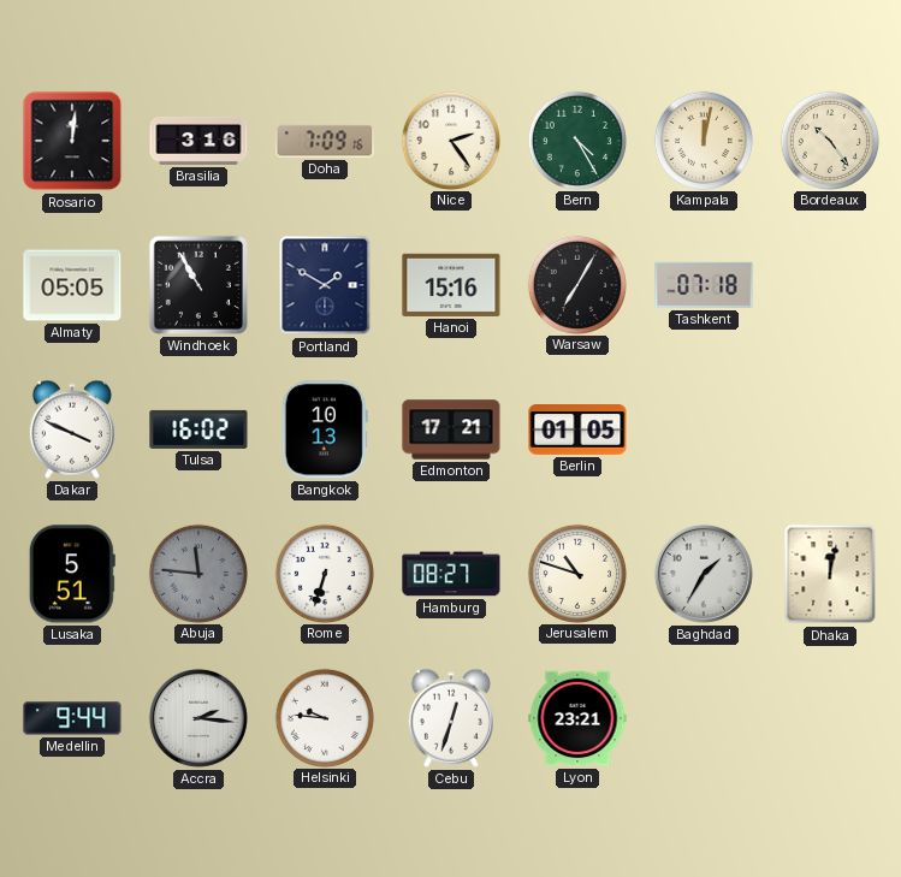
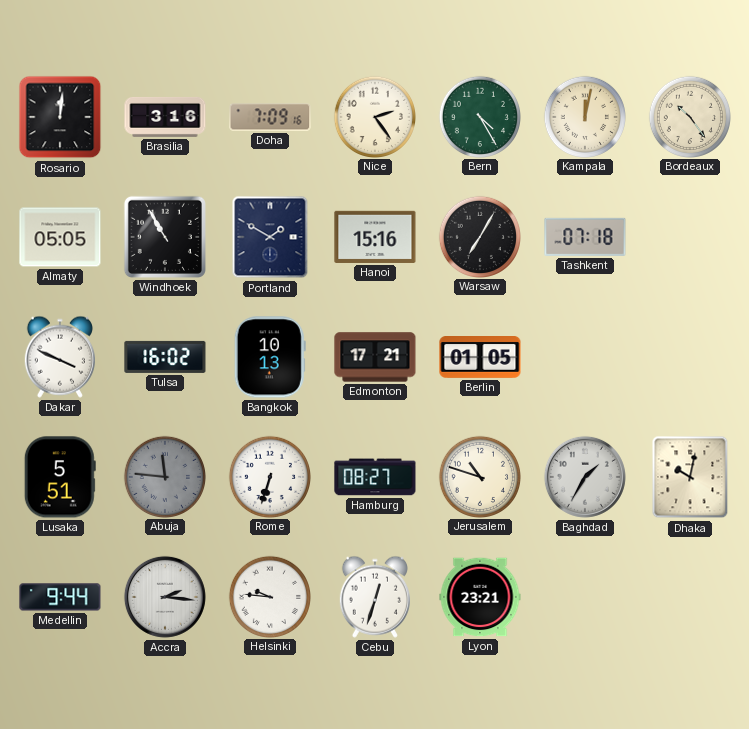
Dhaka: 12:02 -> 10:02 (690, 477)
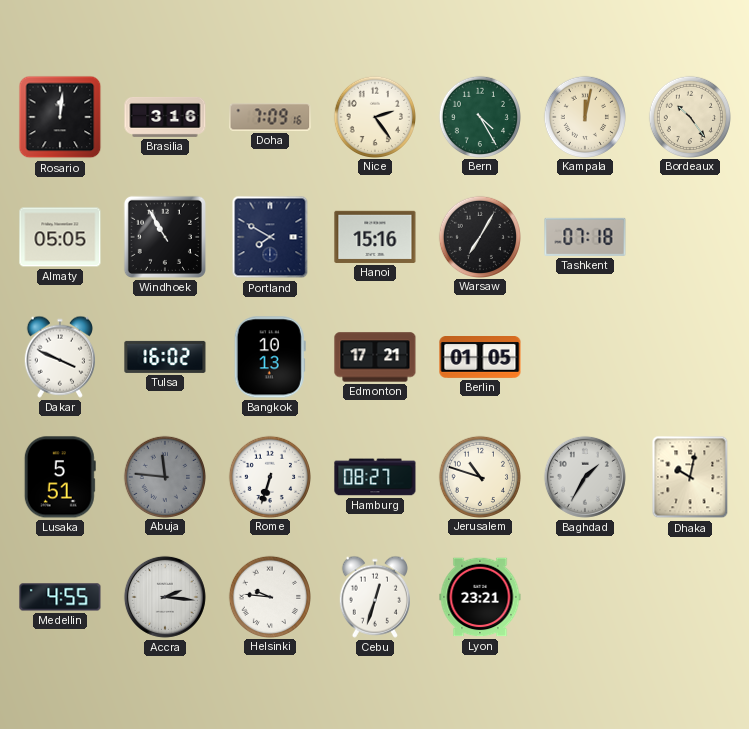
Portland: 1:50 -> 7:50 (270, 237)
Medellin: 9:44 -> 4:55 (60, 597)
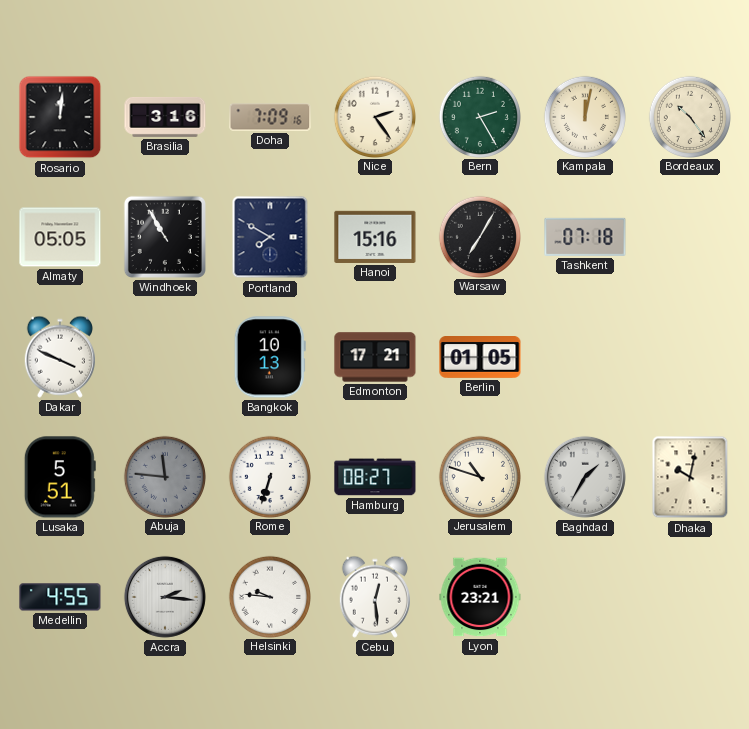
Bern: 4:25 -> 2:25 (479, 116)
Tulsa: 16:02 -> none (165, 357)
Cebu: 12:33 -> 12:29 (375, 597)
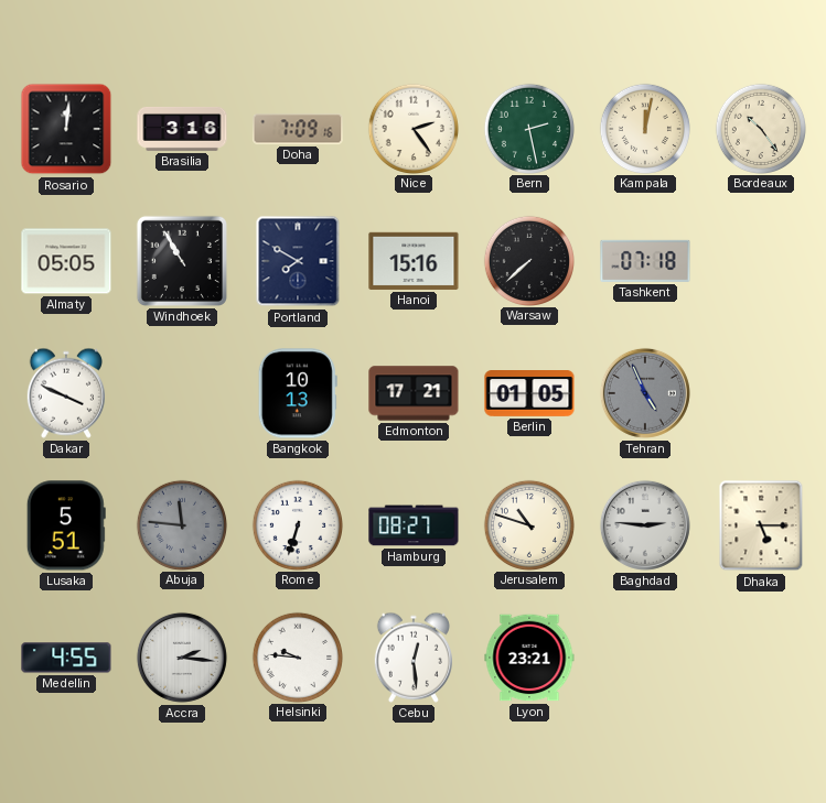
Bern: 2:25 -> 2:28 (528, 128)
Warsaw: 7:05 -> 7:38 (528, 260)
Tehran: none -> 4:56 (645, 393)
Baghdad: 1:35 -> 2:46 (645, 525)
Dhaka: 10:02 -> 5:15 (761, 525)
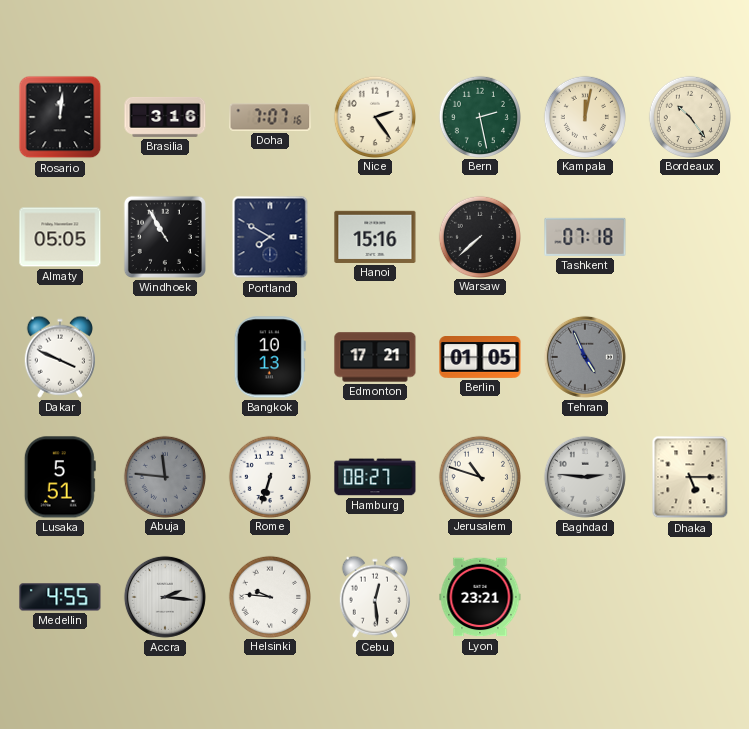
Doha: 7:09 -> 7:07 (270, 117)
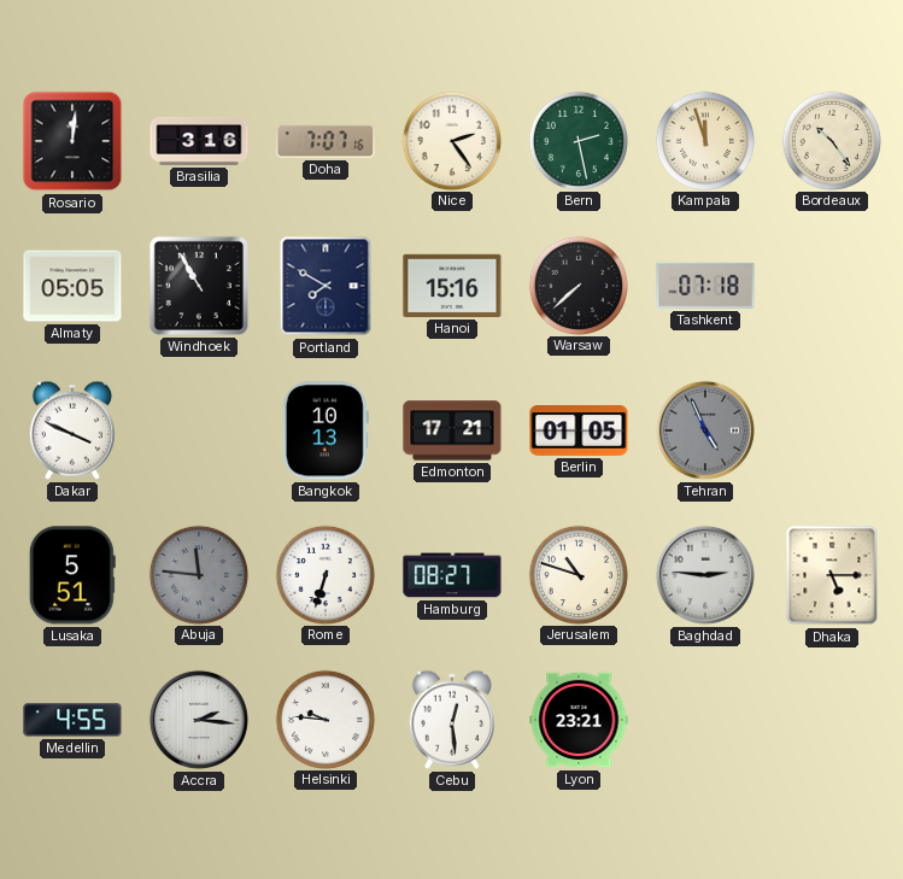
Kampala: 12:02 -> 11:57 (704, 140)
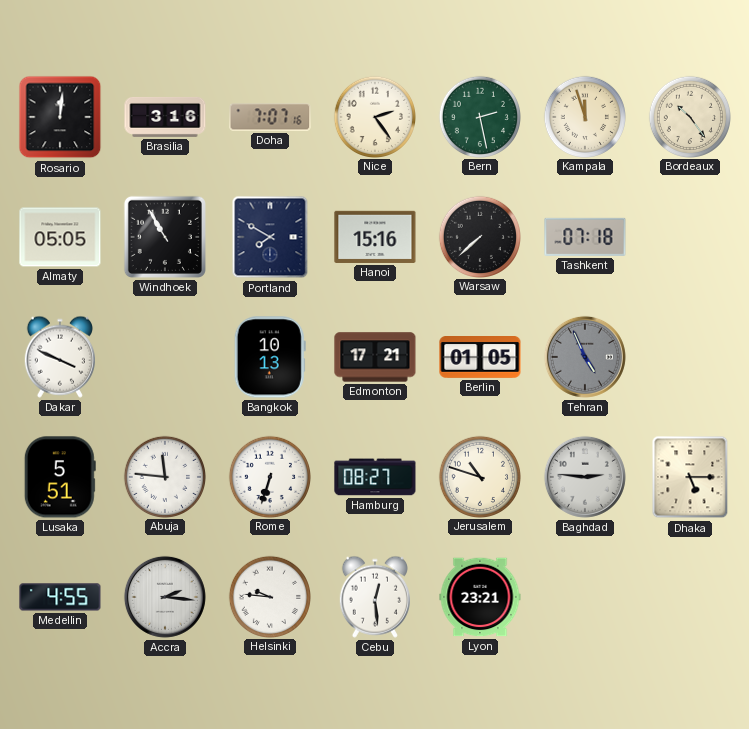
Abuja dial: grey -> white (164, 476)
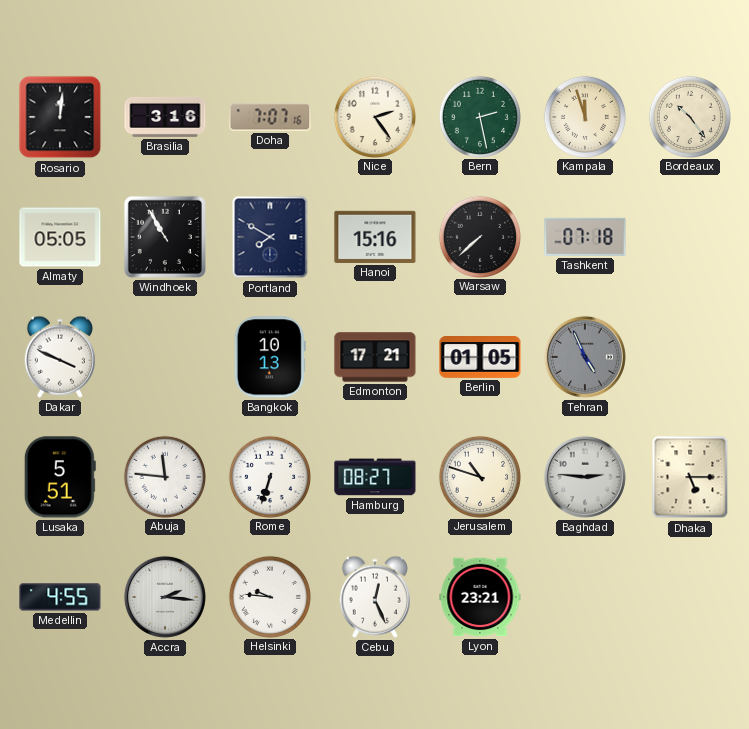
Cebu: 12:29 -> 12:26 (375, 597)
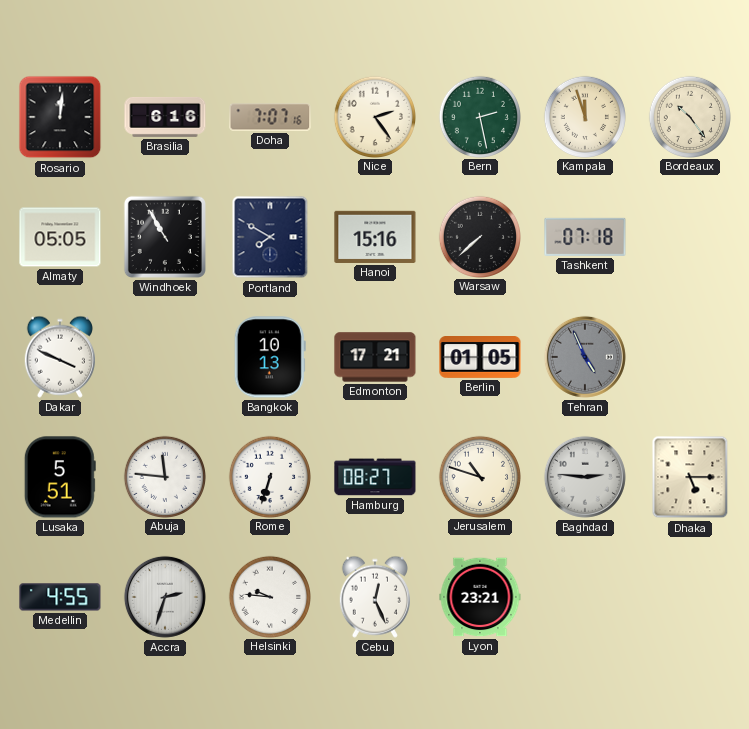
Brasilia: 3:16 -> 6:16 (165, 117)
Accra: 2:16 -> 2:33 (165, 597)
